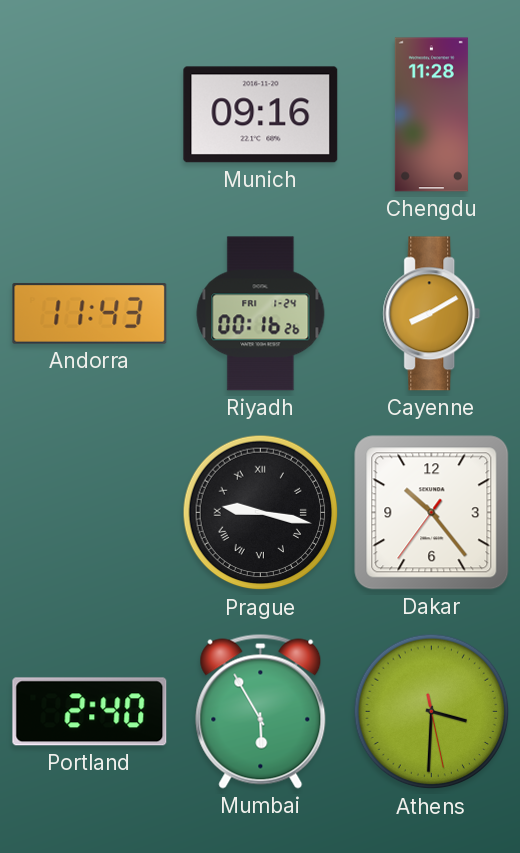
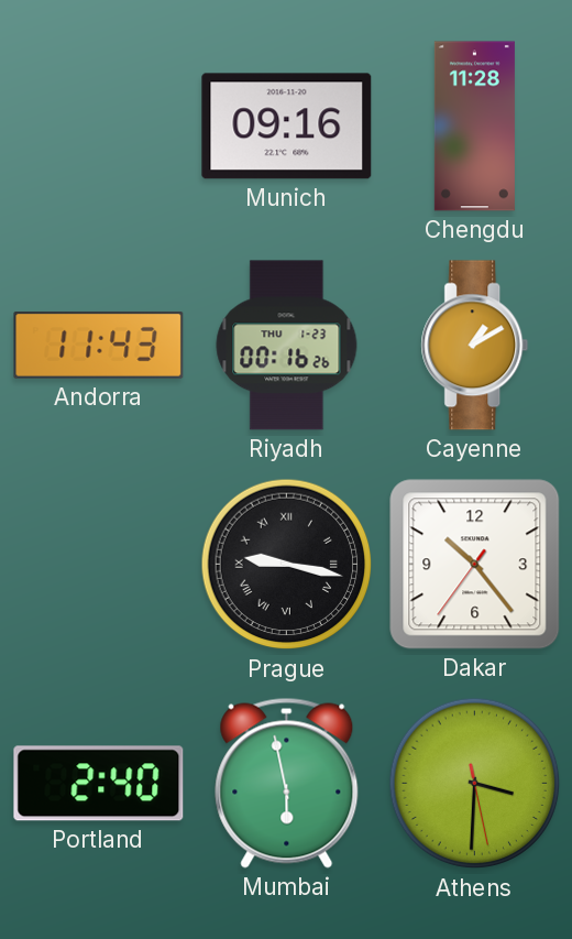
Riyadh date: FRI 1-24 -> THU 1-23 (287, 346)
Cayenne: 8:10 -> 1:10 (475, 346)
Mumbai: 5:55 -> 5:58 (287, 783)
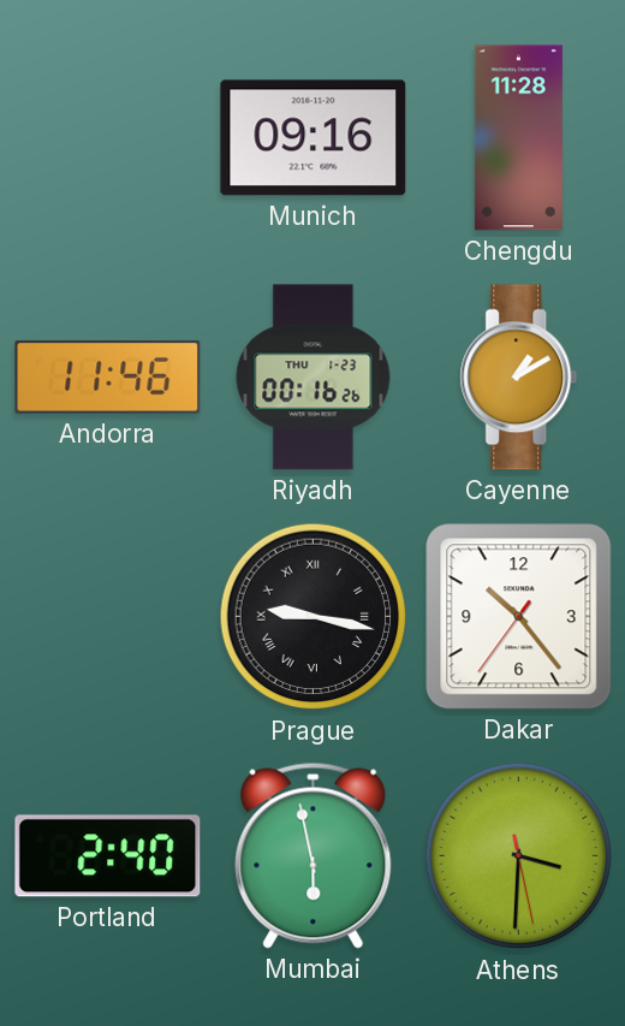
Andorra: 11:43 -> 11:46 (108, 376)
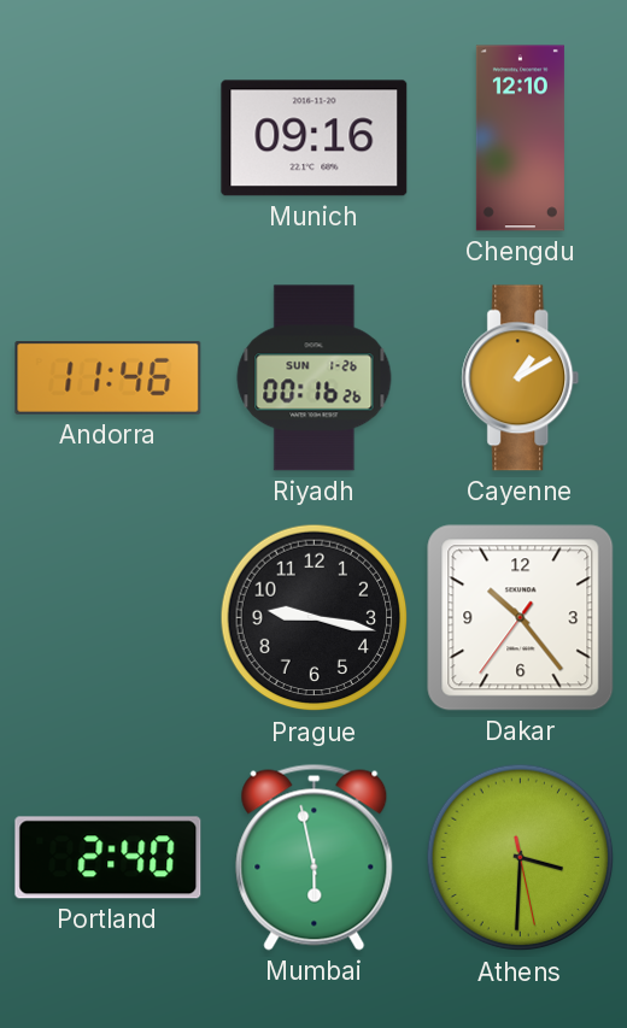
Chengdu: 11:28 -> 12:10 (520, 139)
Riyadh date: THU 1-23 -> SUN 1-26 (315, 378)
Prague numerals: Roman -> Arabic (315, 618)
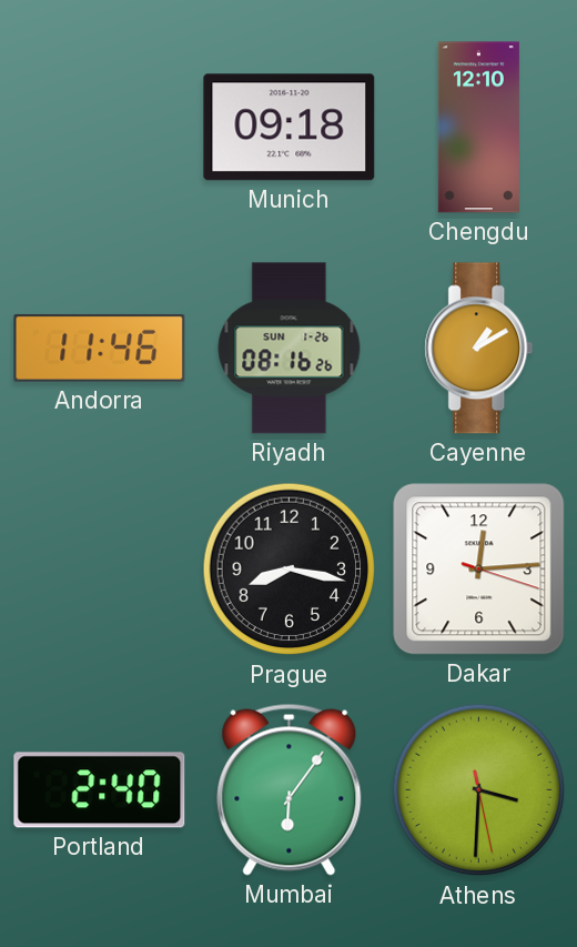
Munich: 09:16 -> 09:18 (290, 128)
Riyadh: 00:16 -> 08:16 (290, 349)
Prague: 9:17 -> 8:17 (290, 570)
Dakar: 10:23 -> 12:14 (479, 570)
Mumbai: 5:58 -> 6:06 (290, 789)
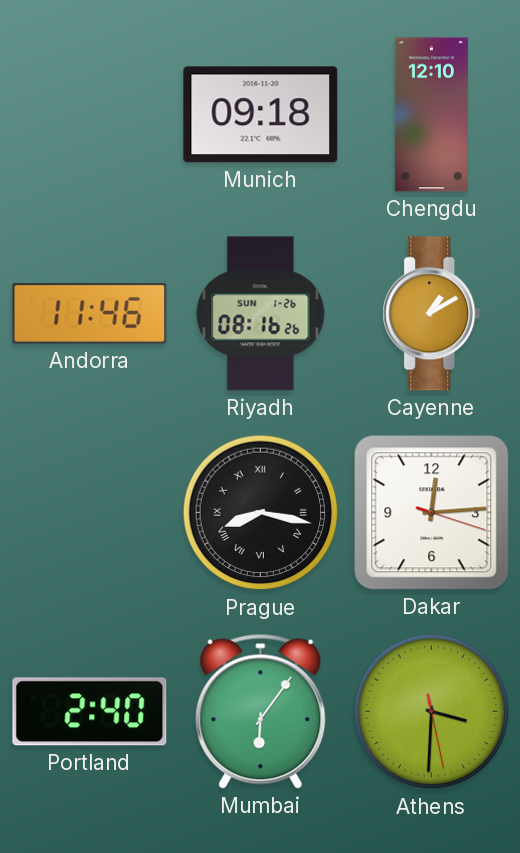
Prague numerals: Arabic -> Roman (261, 513)
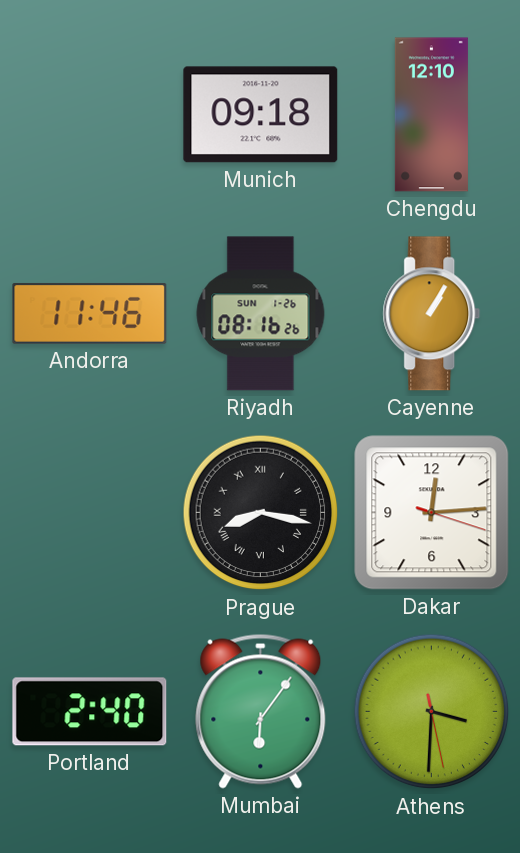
Cayenne: 1:10 -> 1:05 (432, 314)
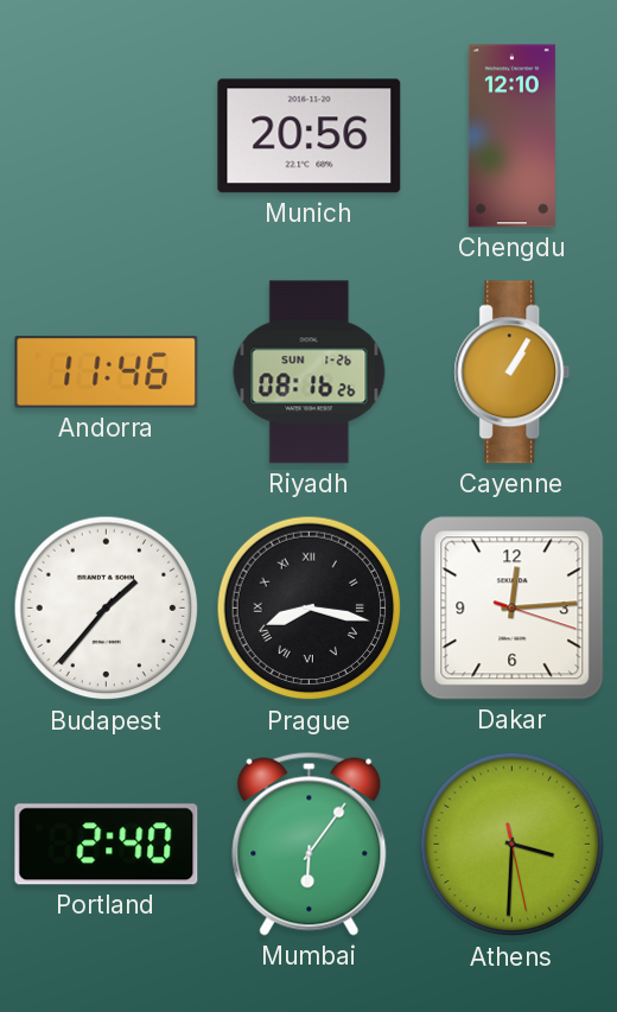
Munich: 09:18 -> 20:56 (310, 136)
Budapest: none -> 1:36 (107, 609)
